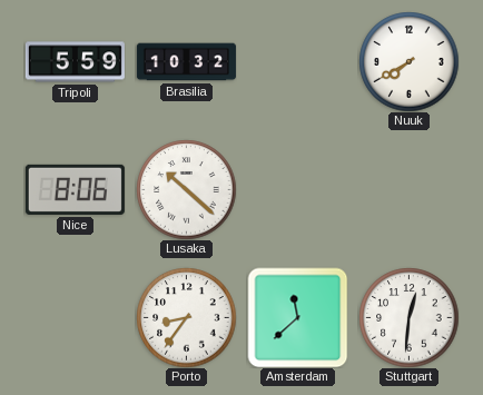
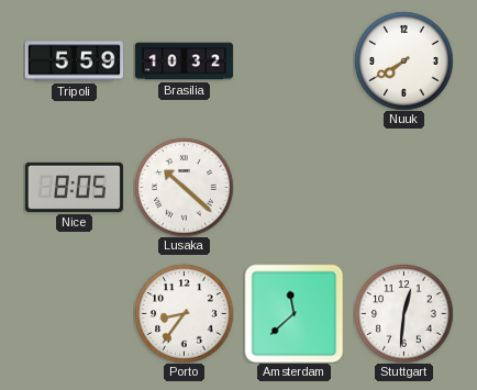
Nice: 8:06 -> 8:05 (74, 187)
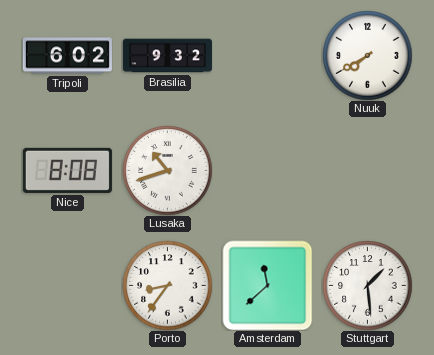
Tripoli: 5:59 -> 6:02 (67, 56)
Brasilia: 10:32 -> 9:32 (167, 56)
Nice: 8:05 -> 8:08 (67, 170)
Lusaka: 10:22 -> 10:42 (167, 170)
Stuttgart: 12:31 -> 1:29 (367, 285)
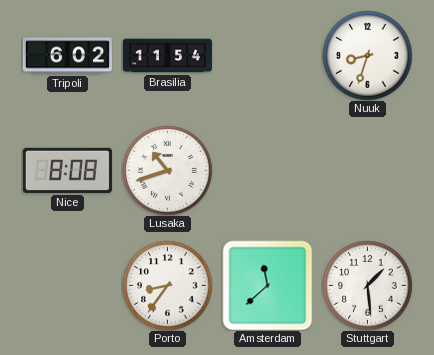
Brasilia: 9:32 -> 11:54 (167, 56)
Nuuk: 7:40 -> 8:33 (367, 55)
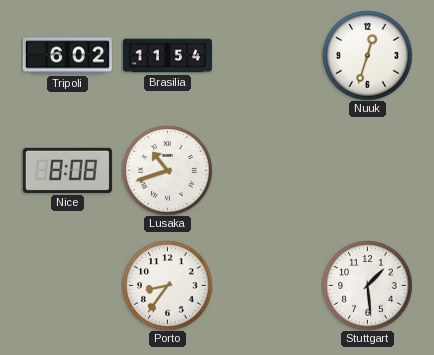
Nuuk: 8:33 -> 12:33 (367, 55)
Amsterdam: 11:38 -> none (267, 285)
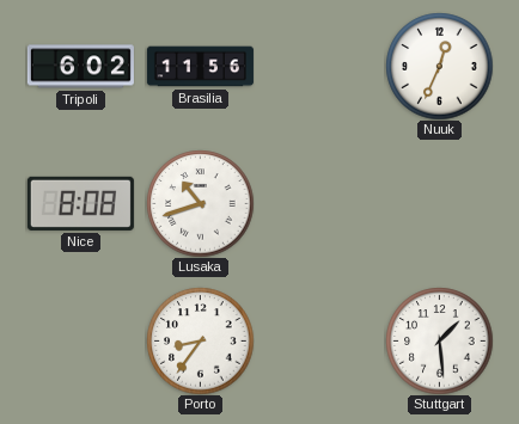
Brasilia: 11:54 -> 11:56 (200, 67)
Nuuk: 12:33 -> 12:34 (439, 66)
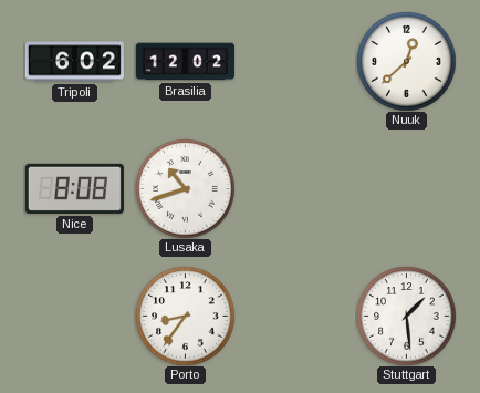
Brasilia: 11:56 -> 12:02 (185, 62)
Nuuk: 12:34 -> 12:38 (406, 61)
